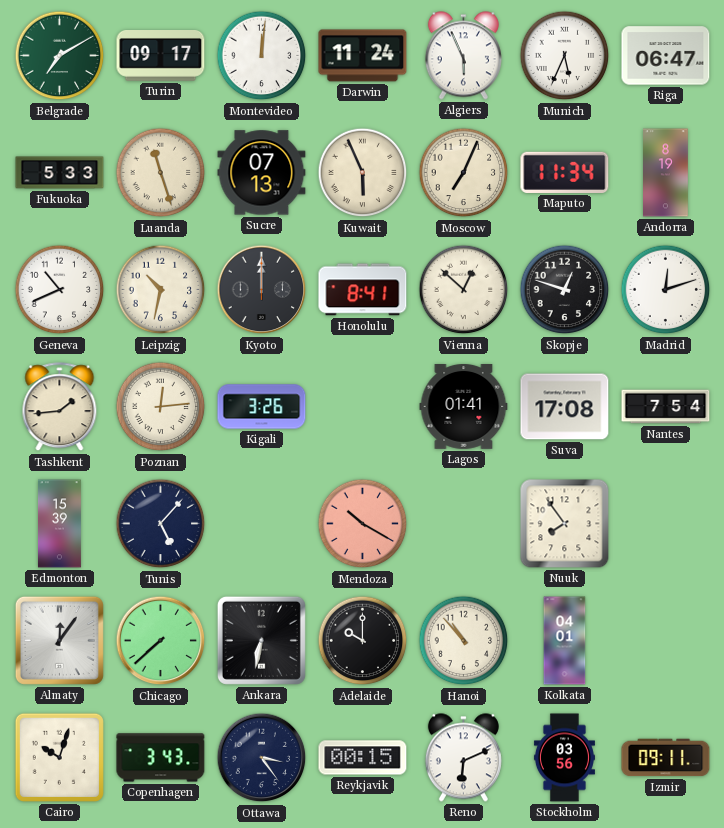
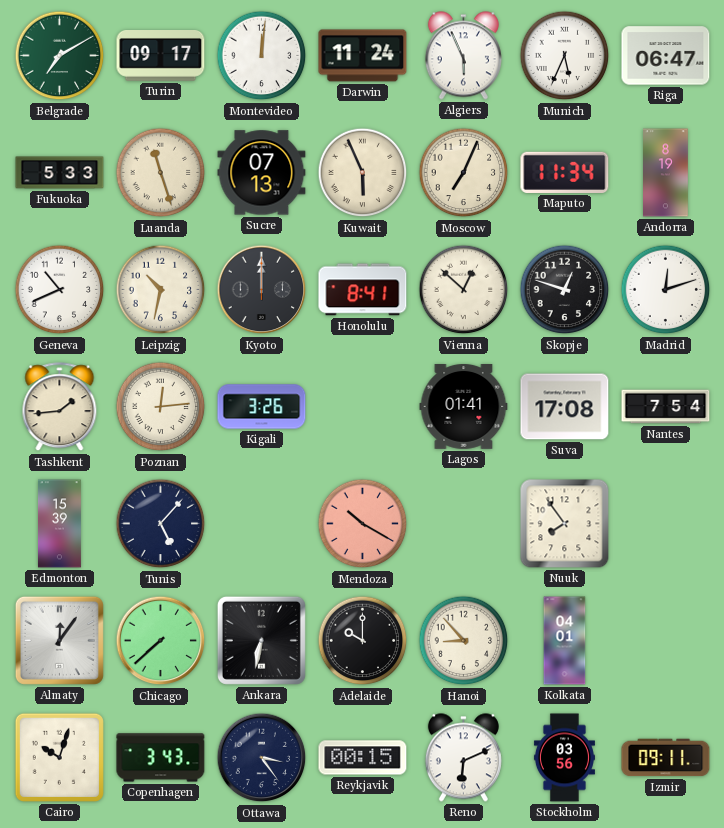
Hanoi: 10:53 -> 8:53 (464, 641)
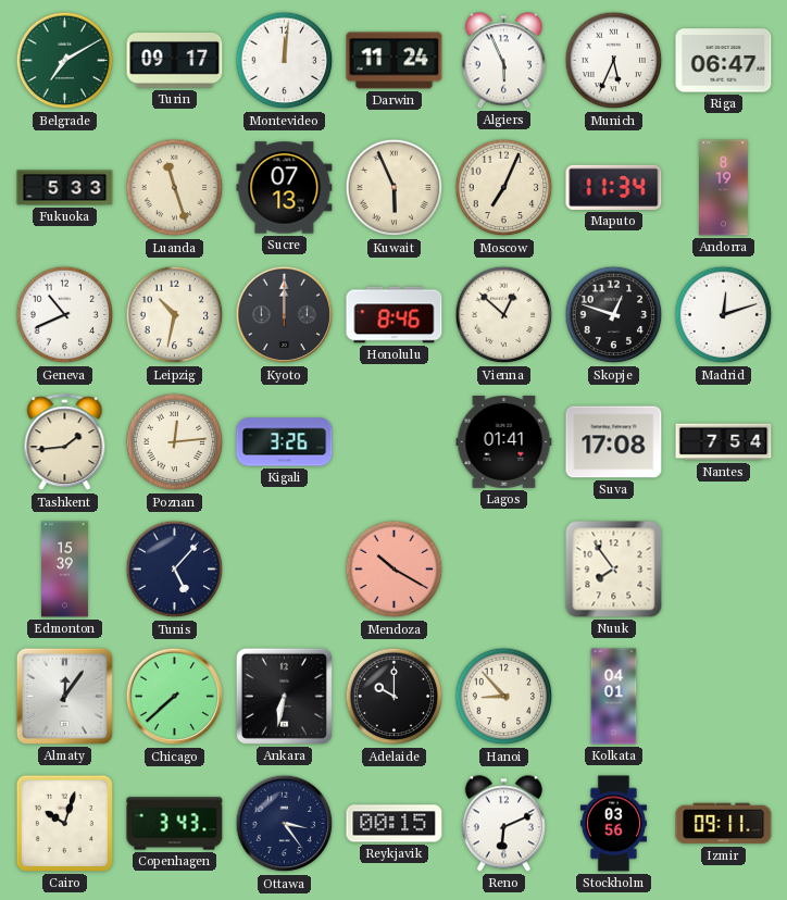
Honolulu: 8:41 -> 8:46 (395, 315)
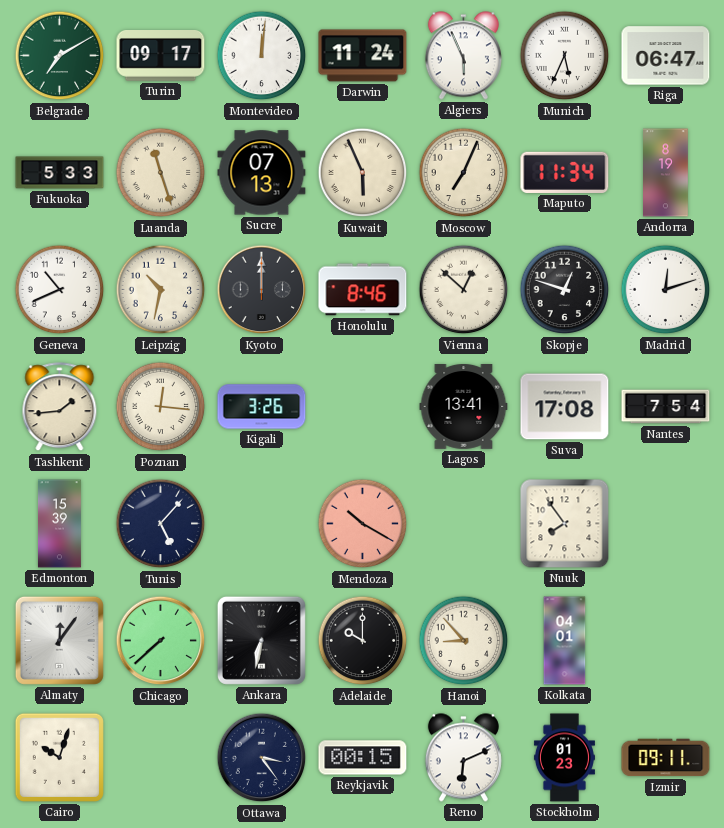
Poznan: 12:14 -> 12:16 (161, 407)
Lagos: 01:41 -> 13:41 (464, 407)
Copenhagen: 3:43 -> none (175, 824)
Stockholm: 03:56 -> 01:23 (564, 758)
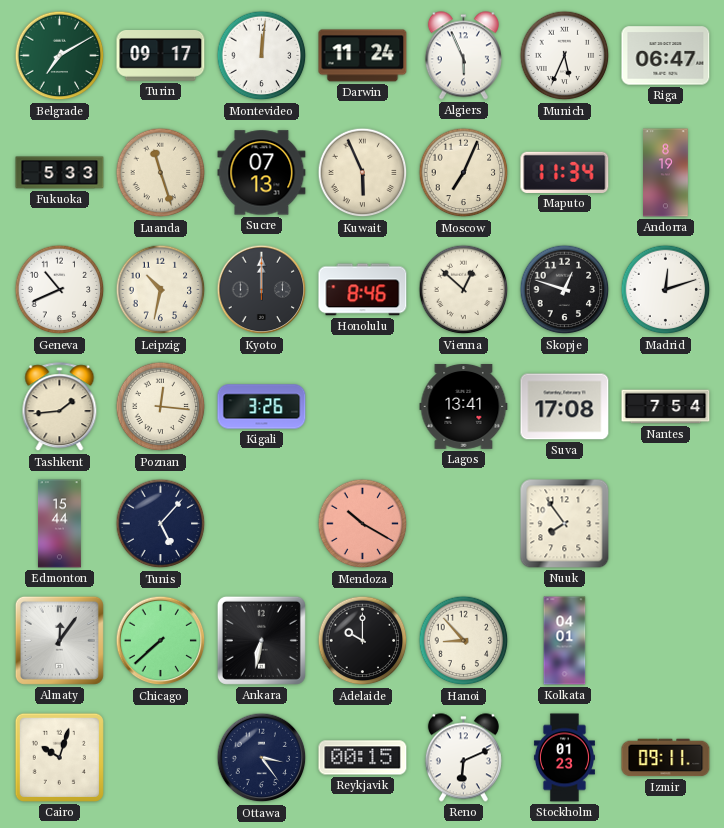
Edmonton: 15:39 -> 15:44 (59, 524)
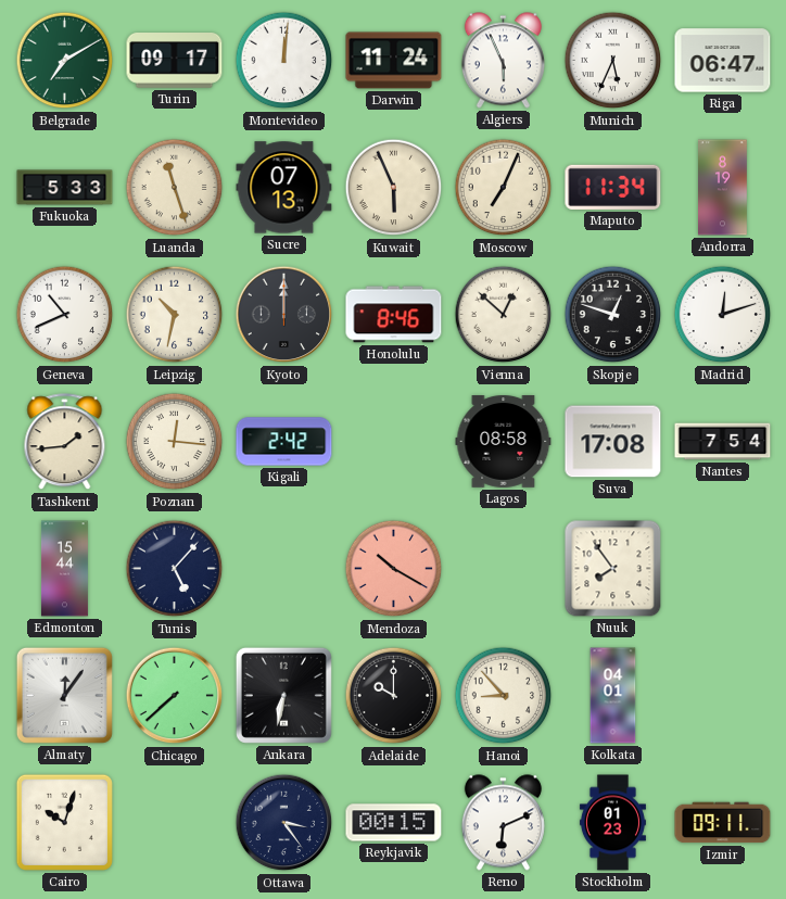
Kigali: 3:26 -> 2:42 (284, 442)
Lagos: 13:41 -> 08:58 (504, 442)
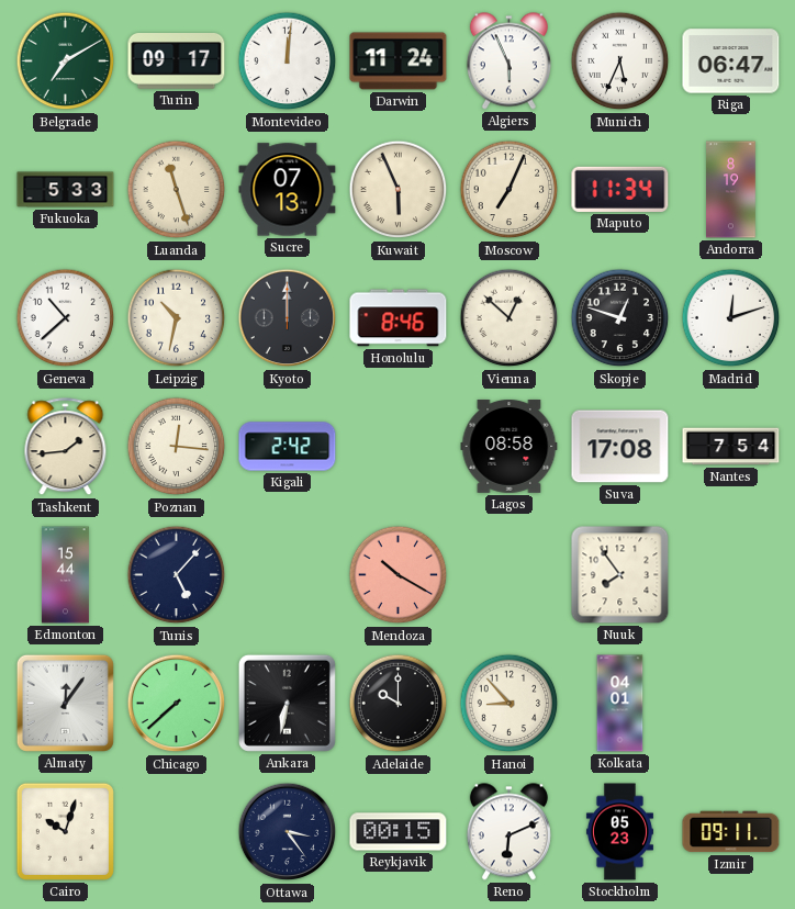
Geneva: 10:41 -> 10:38 (66, 318)
Stockholm: 01:23 -> 05:23 (619, 832)
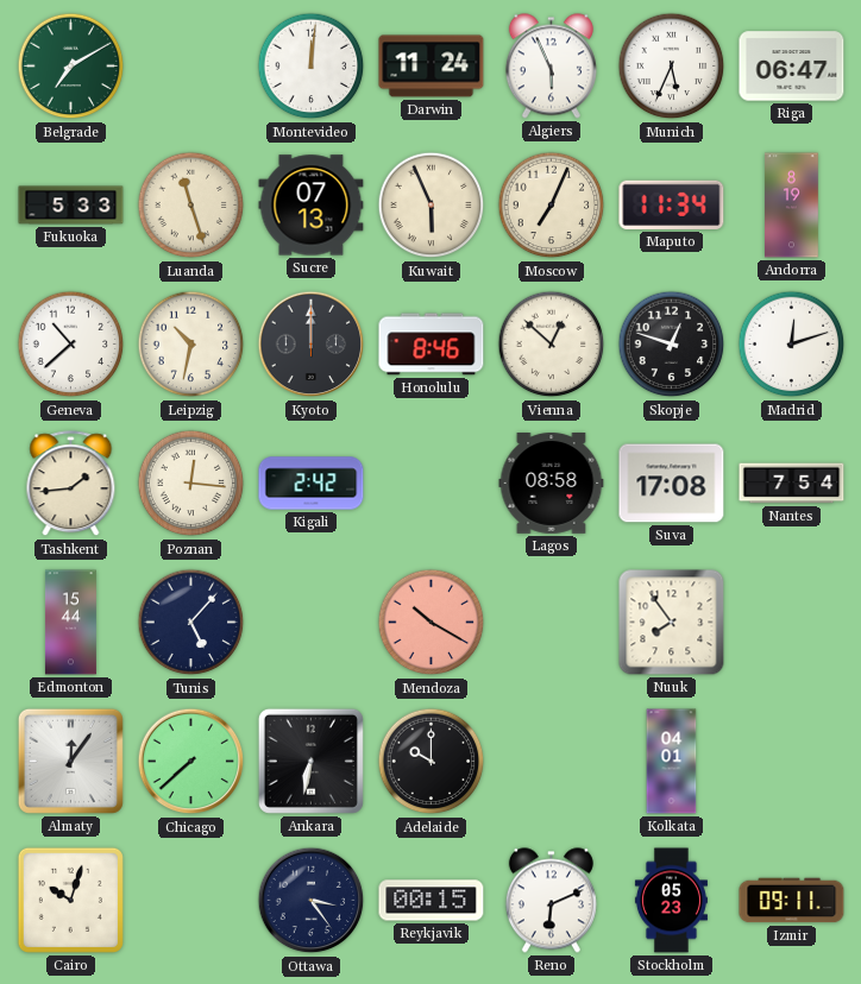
Turin: 09:17 -> none (177, 61)
Hanoi: 8:53 -> none (510, 704)
